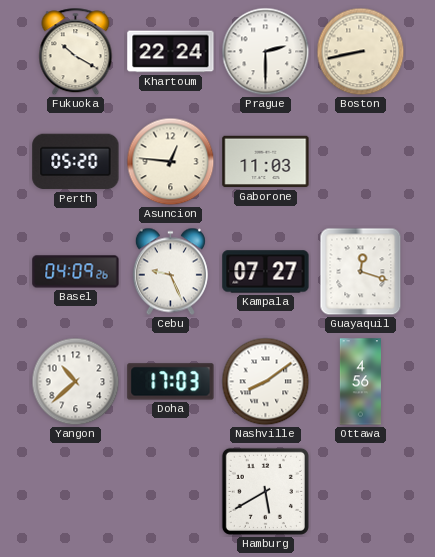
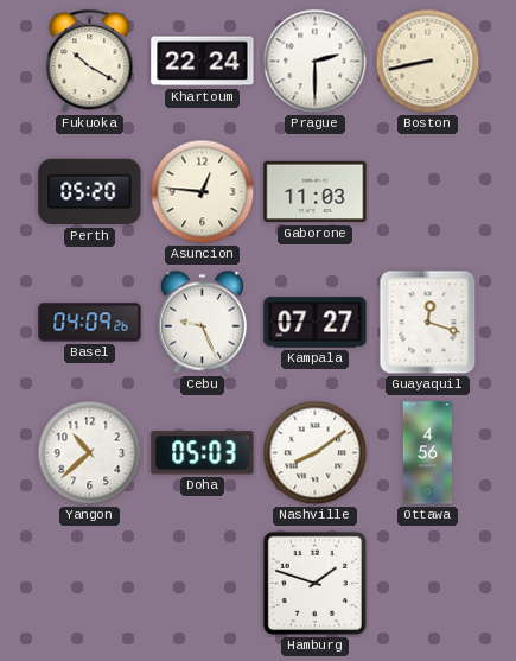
Doha: 17:03 -> 05:03 (203, 453)
Hamburg: 5:40 -> 1:48 (314, 583)
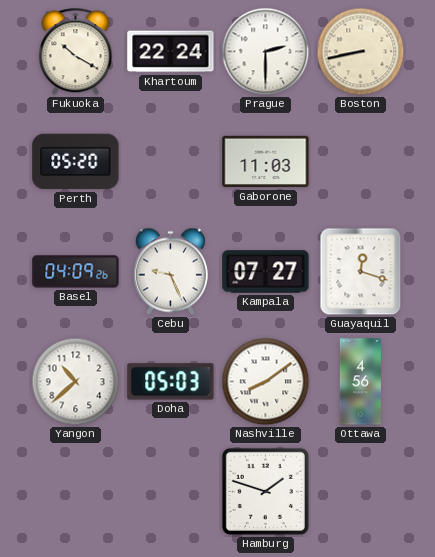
Asuncion: 12:46 -> none (203, 192)
